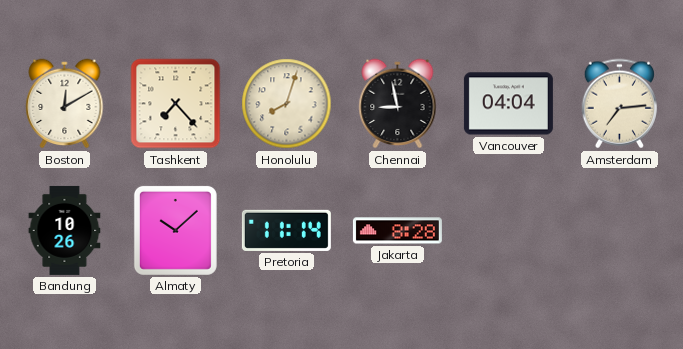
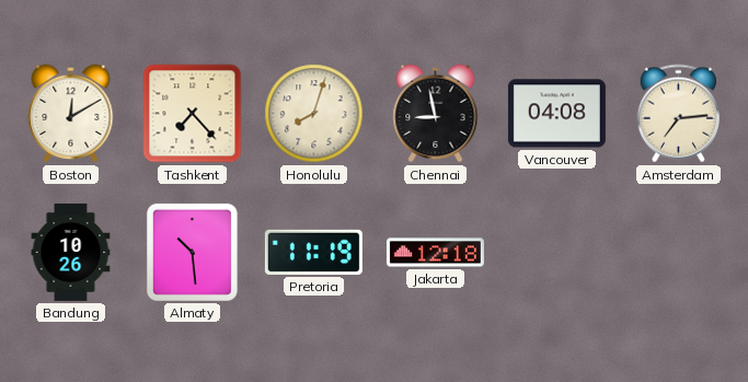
Vancouver: 04:04 -> 04:08 (556, 114)
Almaty: 10:08 -> 10:29 (192, 252)
Pretoria: 11:14 -> 11:19 (313, 252)
Jakarta: 8:28 -> 12:18 (435, 253)
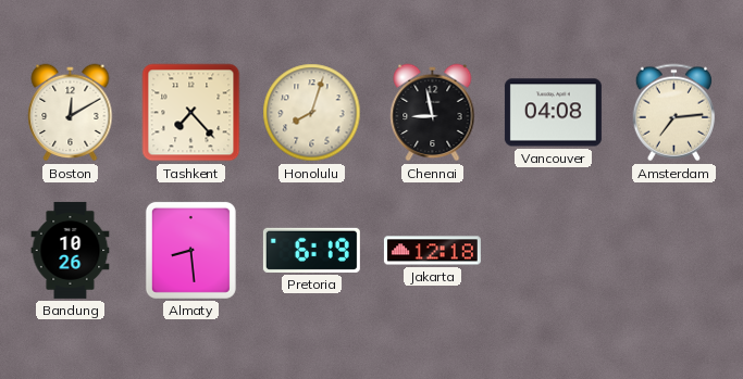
Almaty: 10:29 -> 8:29 (190, 250)
Pretoria: 11:19 -> 6:19 (311, 250)
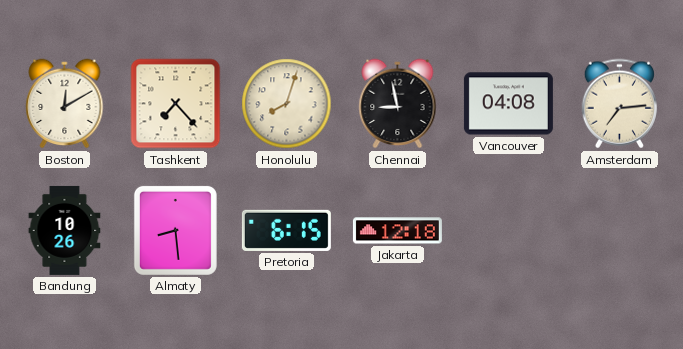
Pretoria: 6:19 -> 6:15 (286, 230)
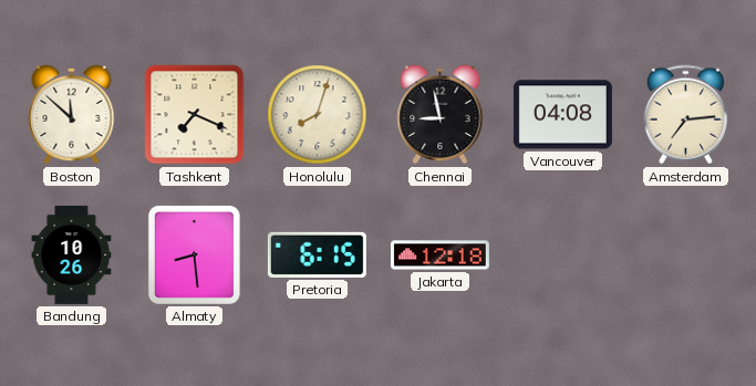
Boston: 12:10 -> 11:52 (72, 115)
Tashkent: 7:23 -> 7:19 (195, 115)
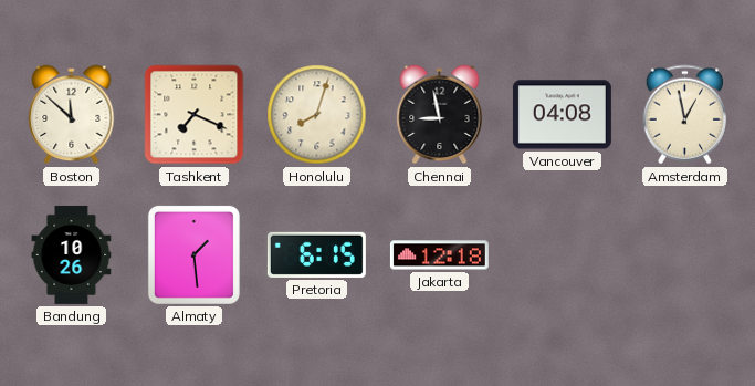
Amsterdam: 7:14 -> 12:58 (684, 115)
Almaty: 8:29 -> 1:29 (193, 254)
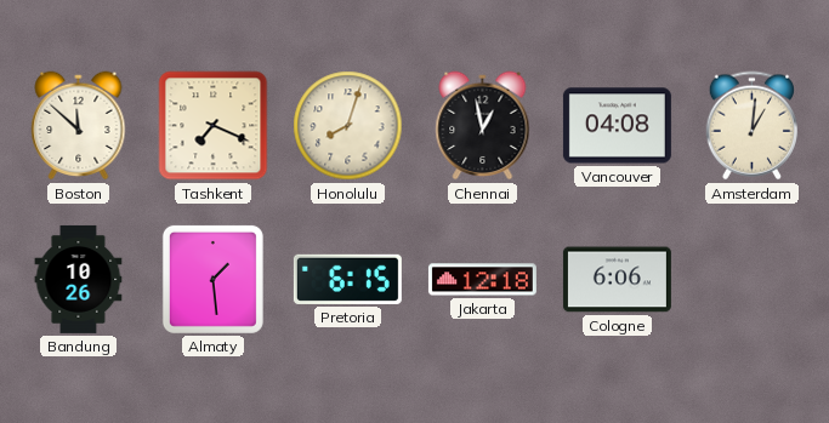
Chennai: 8:58 -> 12:58 (483, 126)
Amsterdam: 12:58 -> 1:01 (751, 126)
Cologne: none -> 6:06 (617, 280)
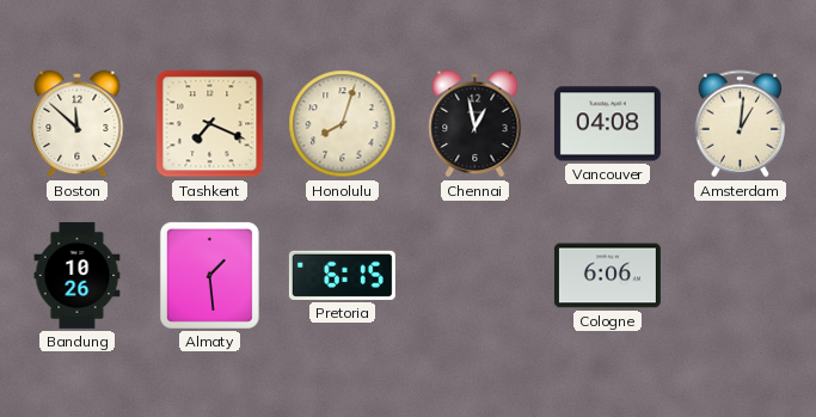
Jakarta: 12:18 -> none (482, 280)
